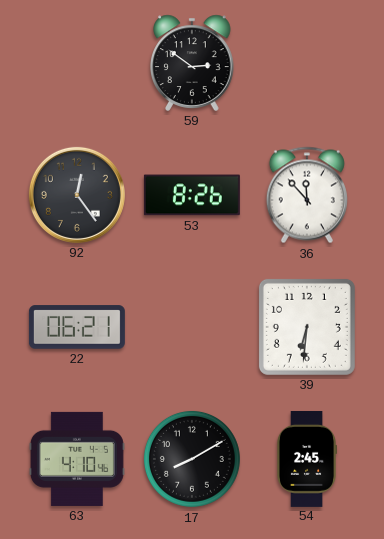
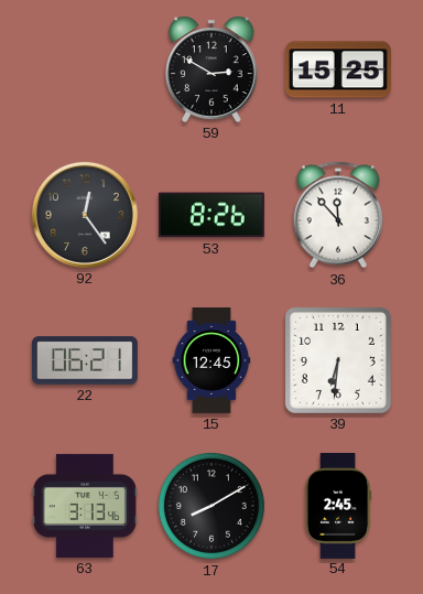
59: 2:51 -> 2:50 (213, 69)
11: none -> 15:25 (338, 69)
15: none -> 12:45 (211, 360)
63: 4:10 -> 3:13 (85, 506)
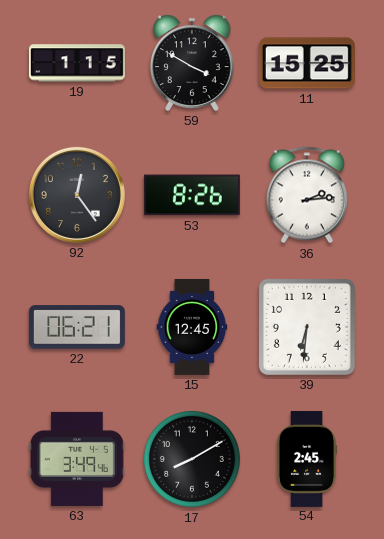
19: none -> 1:15 (77, 63)
59: 2:50 -> 3:50 (193, 63)
36: 11:53 -> 2:14 (307, 195)
63: 3:13 -> 3:49 (77, 459)
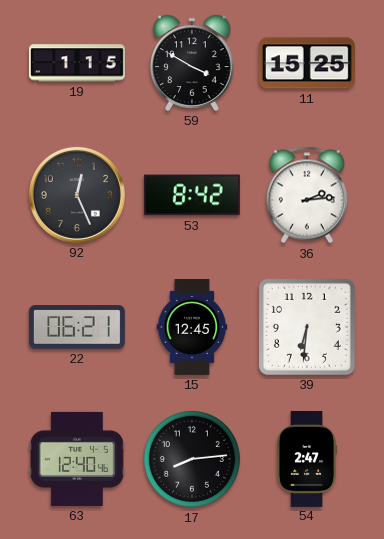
92: 12:24 -> 12:26 (77, 195)
53: 8:26 -> 8:42 (192, 195)
63: 3:49 -> 12:40 (77, 459)
17: 8:10 -> 8:14 (192, 459)
54: 2:45 -> 2:47 (306, 459)
